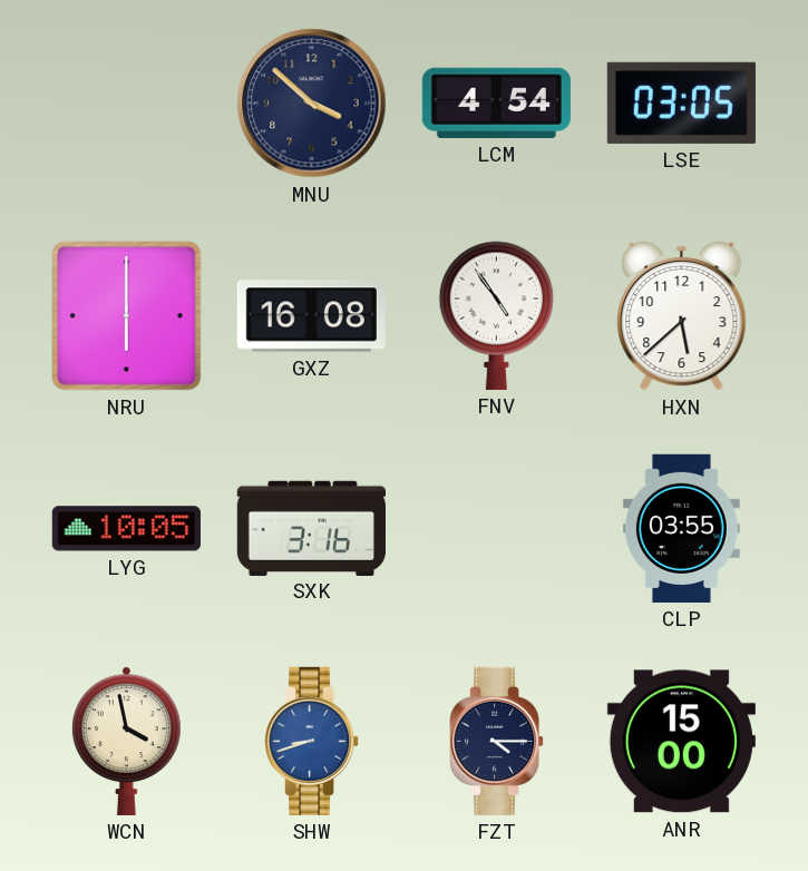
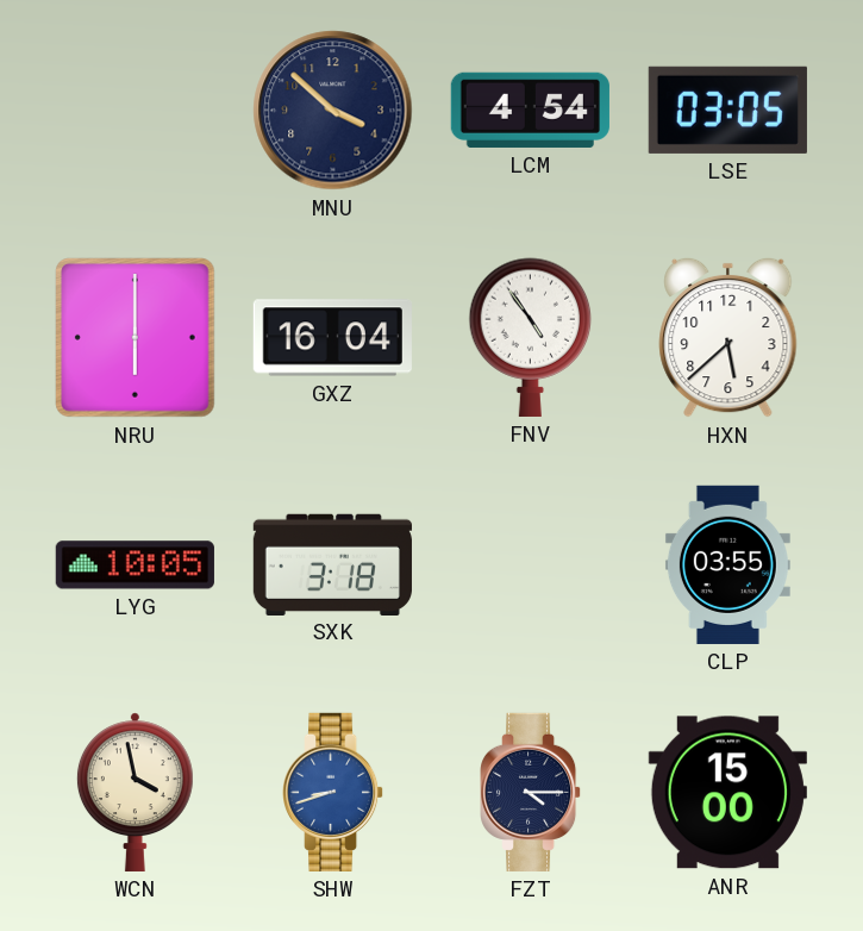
GXZ: 16:08 -> 16:04 (332, 338)
SXK: 3:16 -> 3:18 (332, 564)
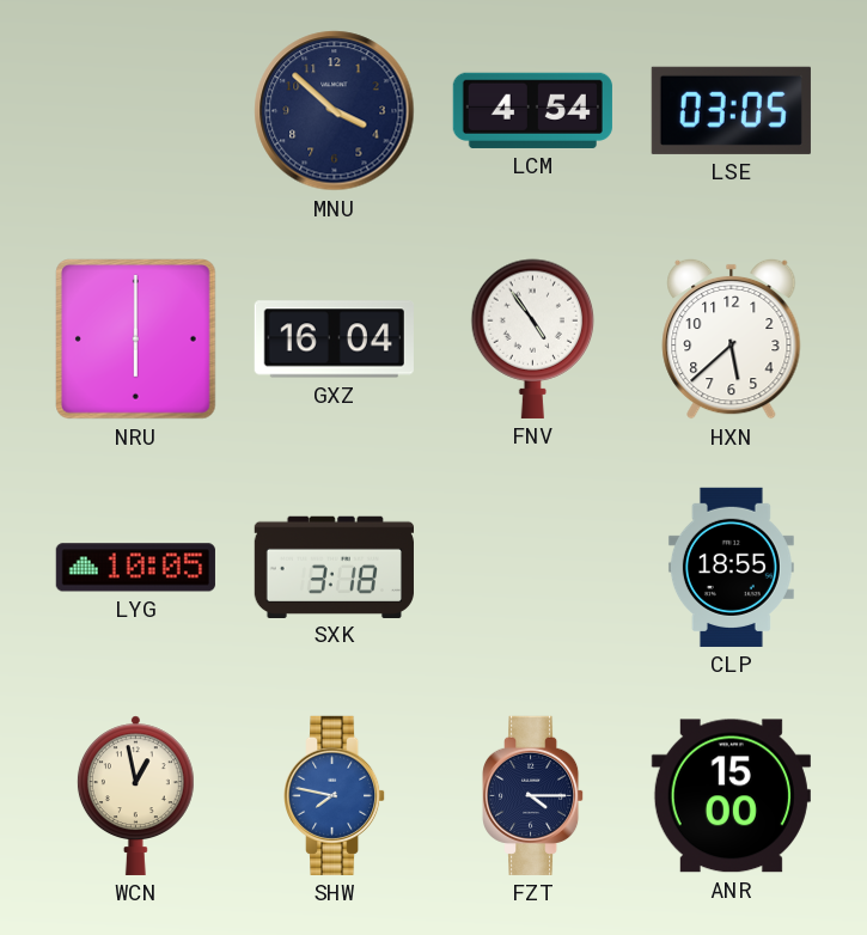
CLP: 03:55 -> 18:55 (731, 567)
WCN: 3:58 -> 12:58 (135, 795)
SHW: 8:42 -> 7:47 (336, 795)
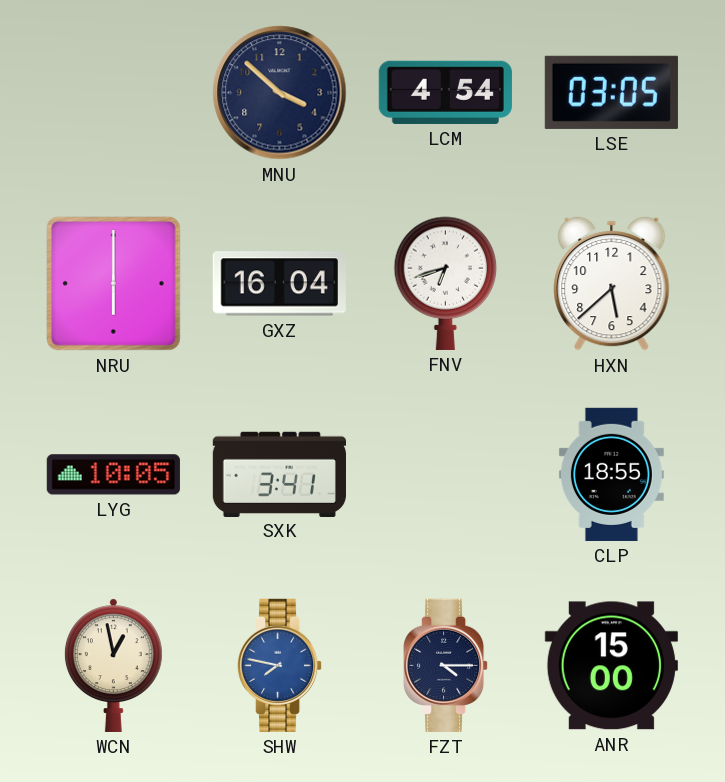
FNV: 4:54 -> 6:42 (446, 283)
SXK: 3:18 -> 3:41 (279, 474)
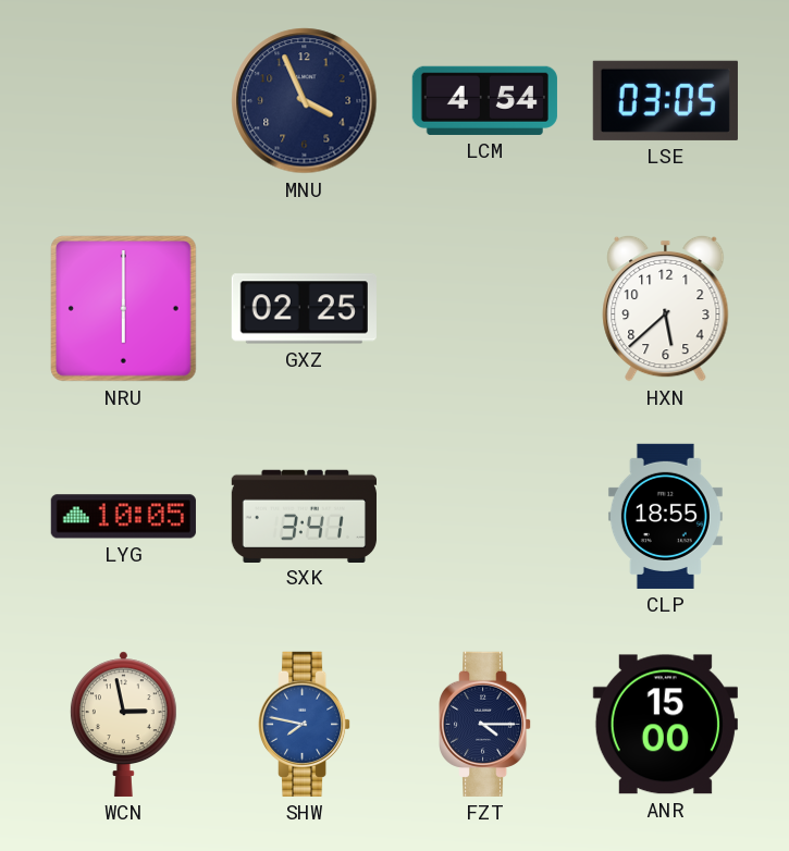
MNU: 3:52 -> 3:56 (305, 101)
GXZ: 16:04 -> 02:25 (304, 309)
FNV: 6:42 -> none (446, 283)
WCN: 12:58 -> 2:58 (123, 724)
